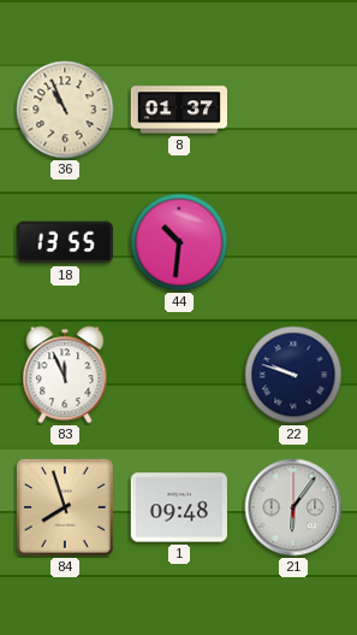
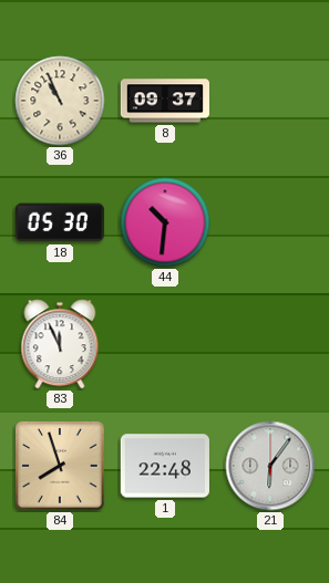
8: 01:37 -> 09:37 (164, 101)
18: 13:55 -> 05:30 (60, 222)
22: 9:48 -> none (293, 375)
1: 09:48 -> 22:48 (165, 466)
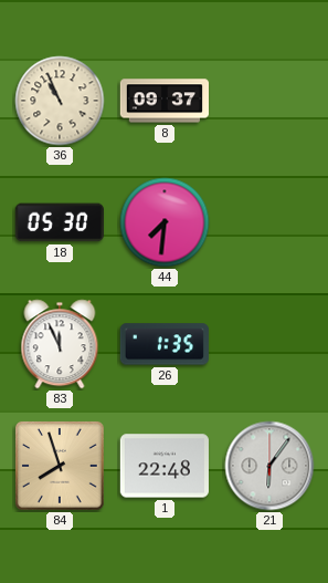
44: 10:31 -> 7:31 (165, 222)
26: none -> 1:35 (165, 344)
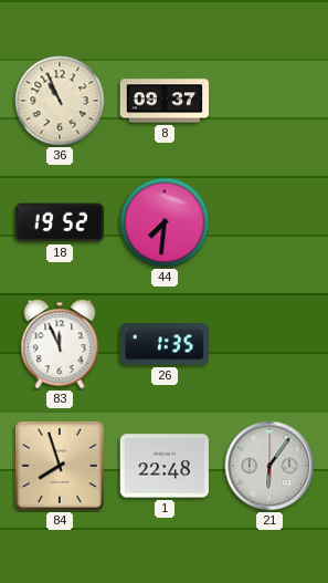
18: 05:30 -> 19:52 (60, 222)
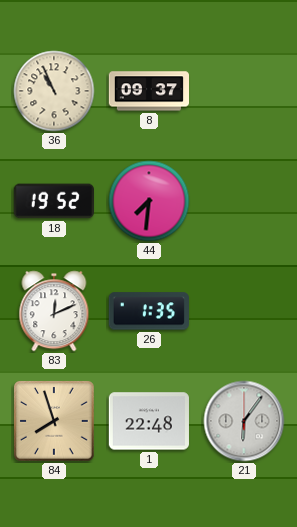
83: 11:56 -> 12:11 (54, 311)
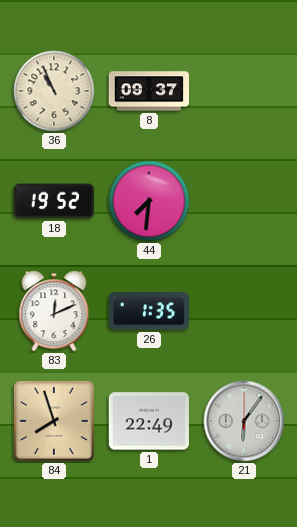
1: 22:48 -> 22:49 (149, 421)
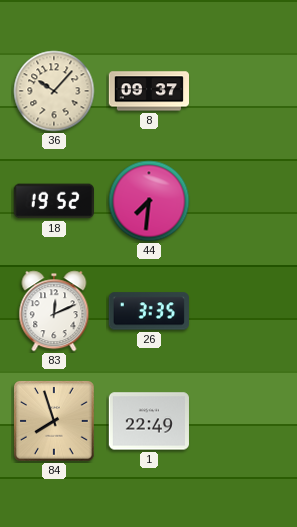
36: 10:56 -> 10:07 (54, 91)
26: 1:35 -> 3:35 (149, 311)
21: 6:06 -> none (244, 421)
